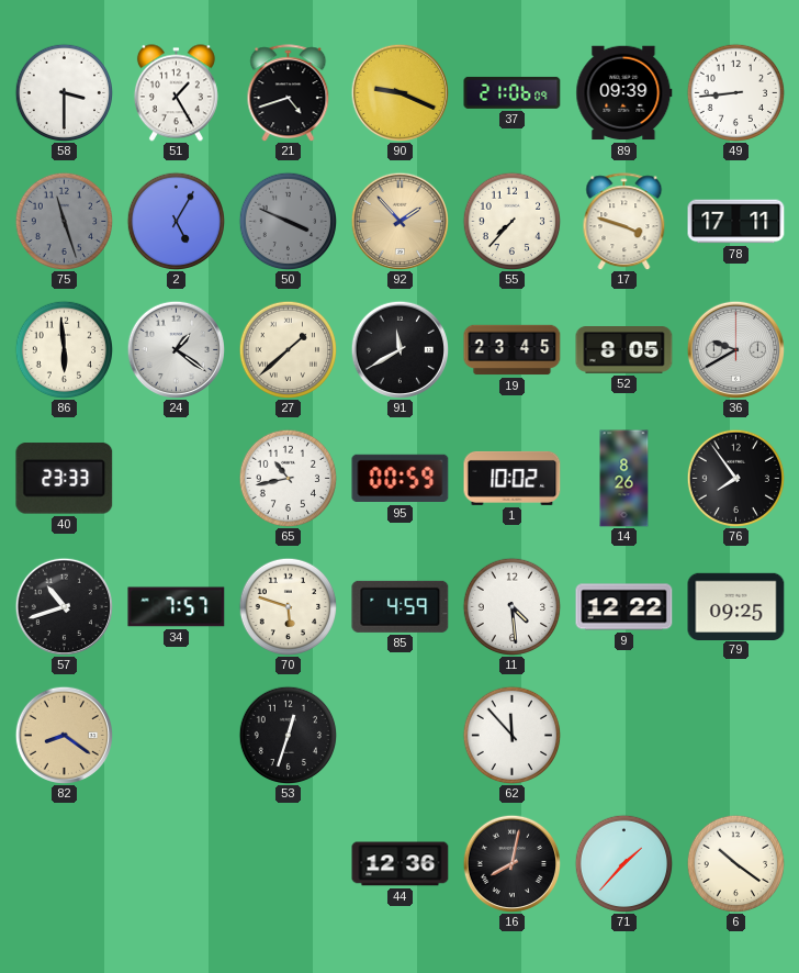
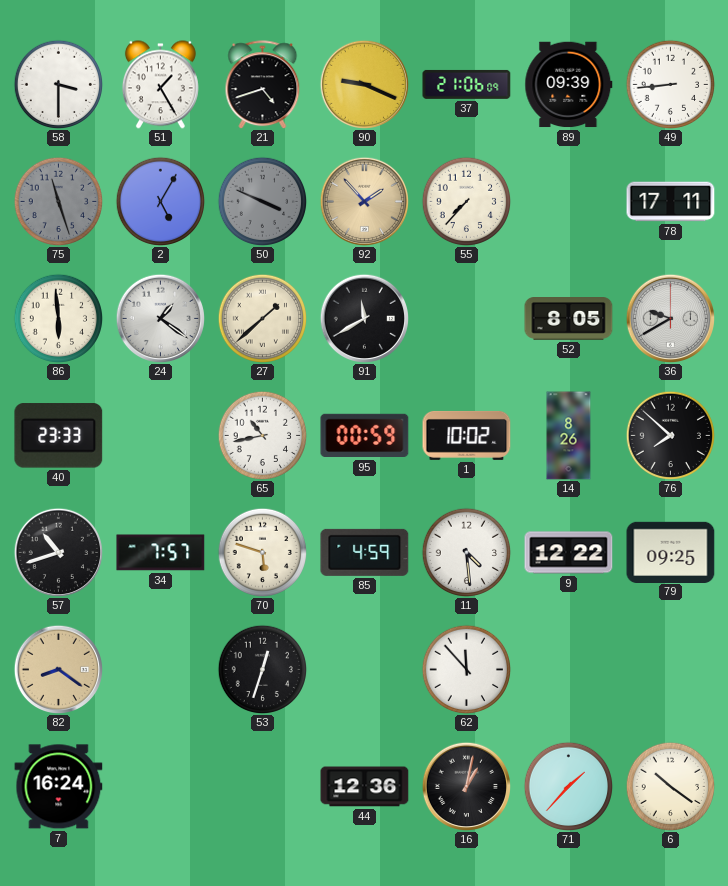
17: 3:48 -> none (624, 222)
19: 23:45 -> none (513, 350)
76: 7:54 -> 7:52 (670, 435)
7: none -> 16:24 (59, 787)
16: 8:02 -> 1:02 (466, 786)
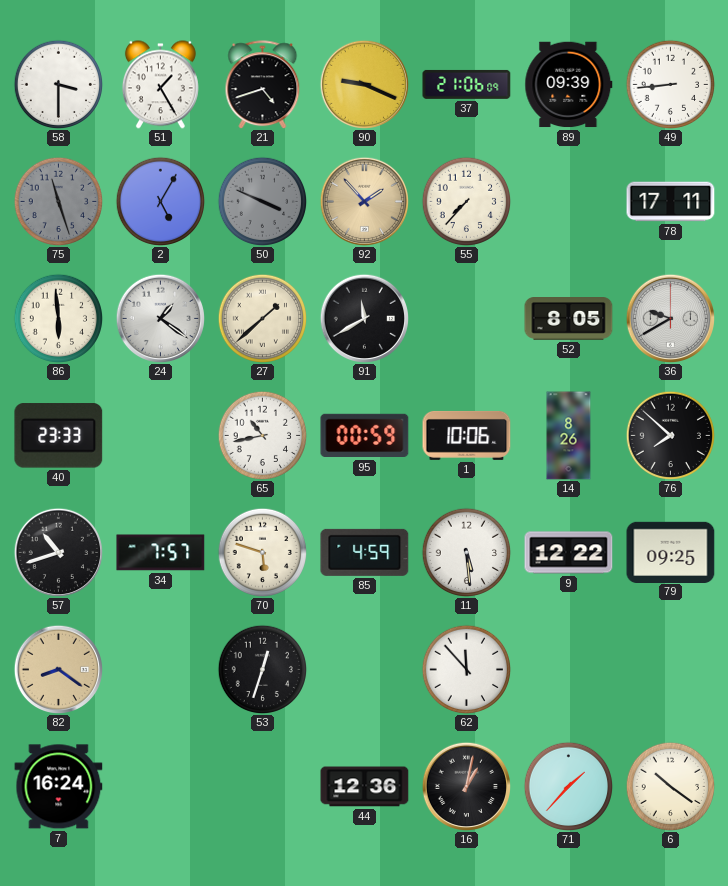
1: 10:02 -> 10:06 (467, 435)
11: 4:29 -> 5:29 (466, 552)
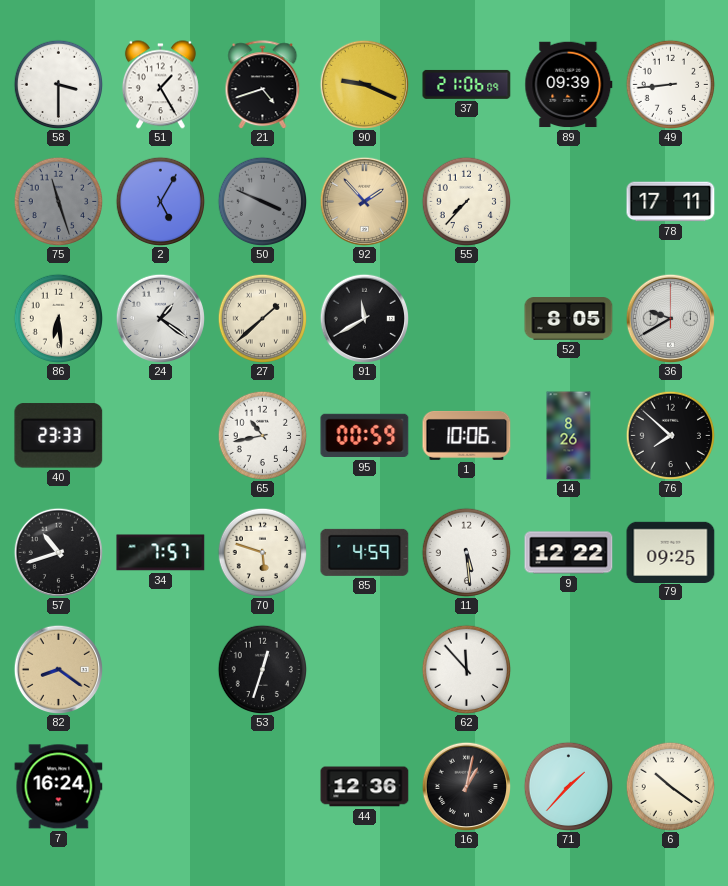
86: 5:59 -> 6:29 (58, 318)
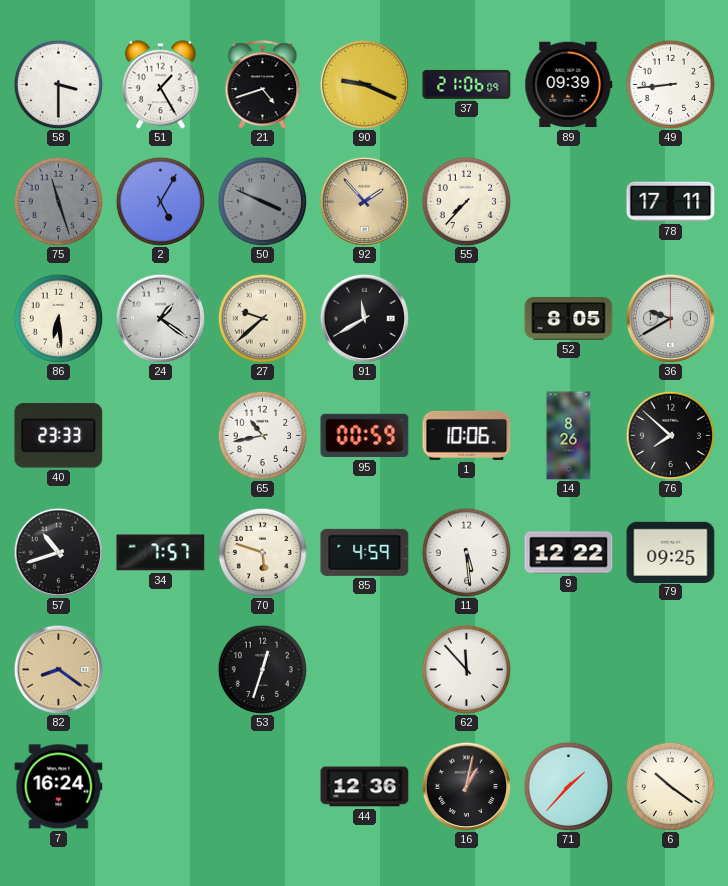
27: 1:38 -> 9:38 (262, 318)
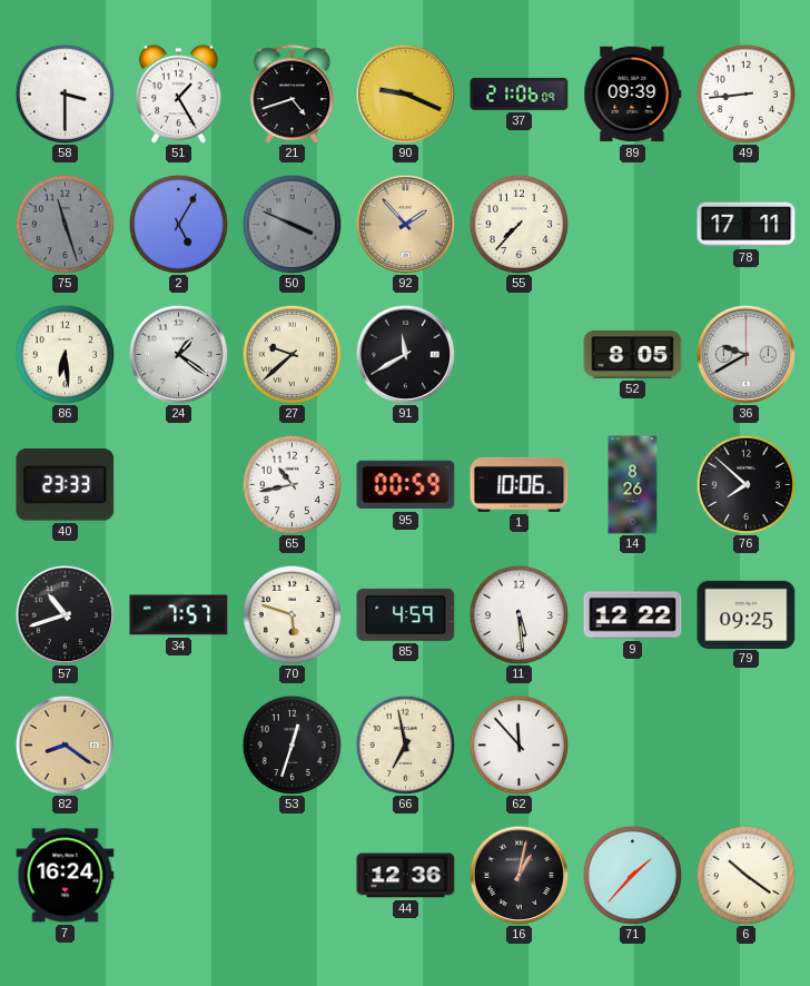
66: none -> 6:58 (405, 745)
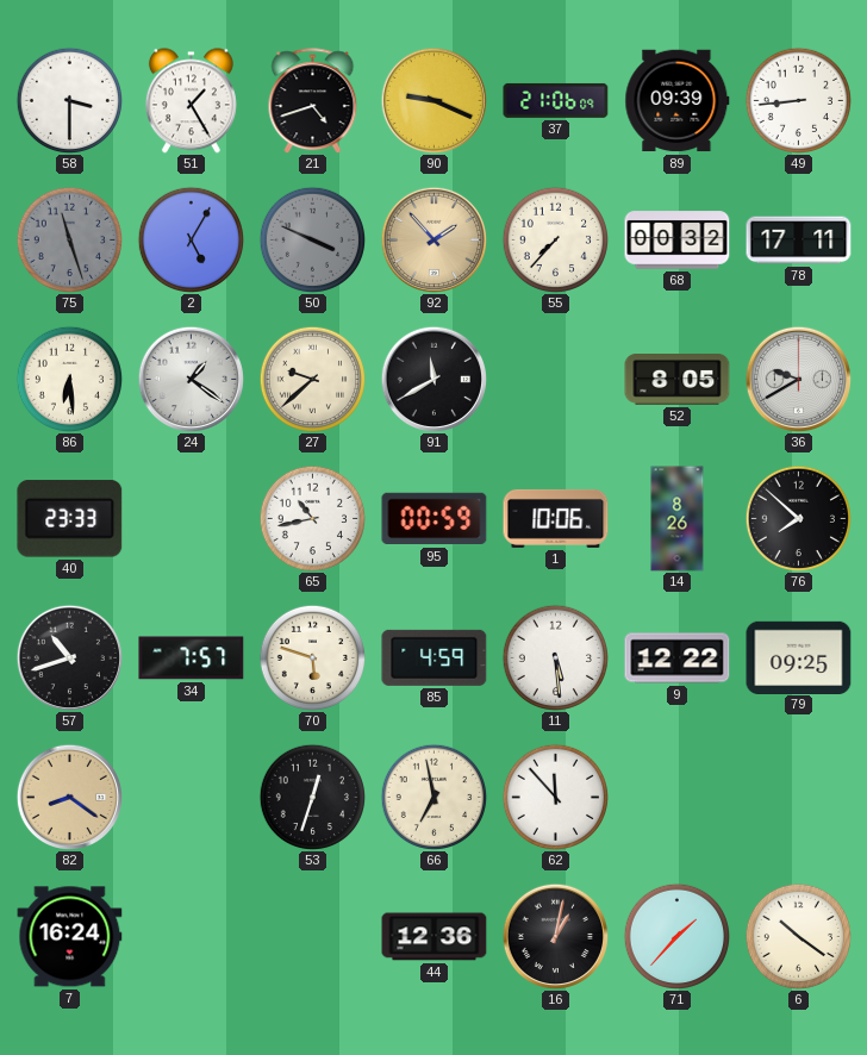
68: none -> 00:32 (678, 241)
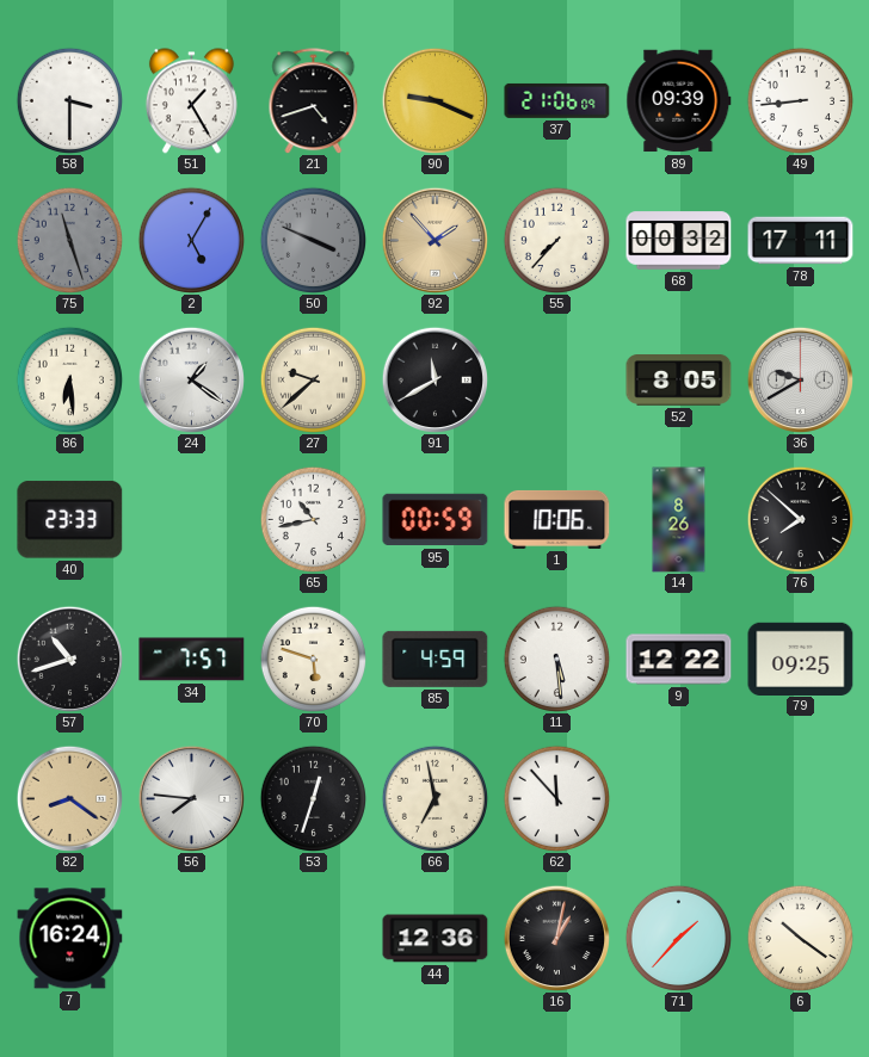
56: none -> 7:46 (191, 798)
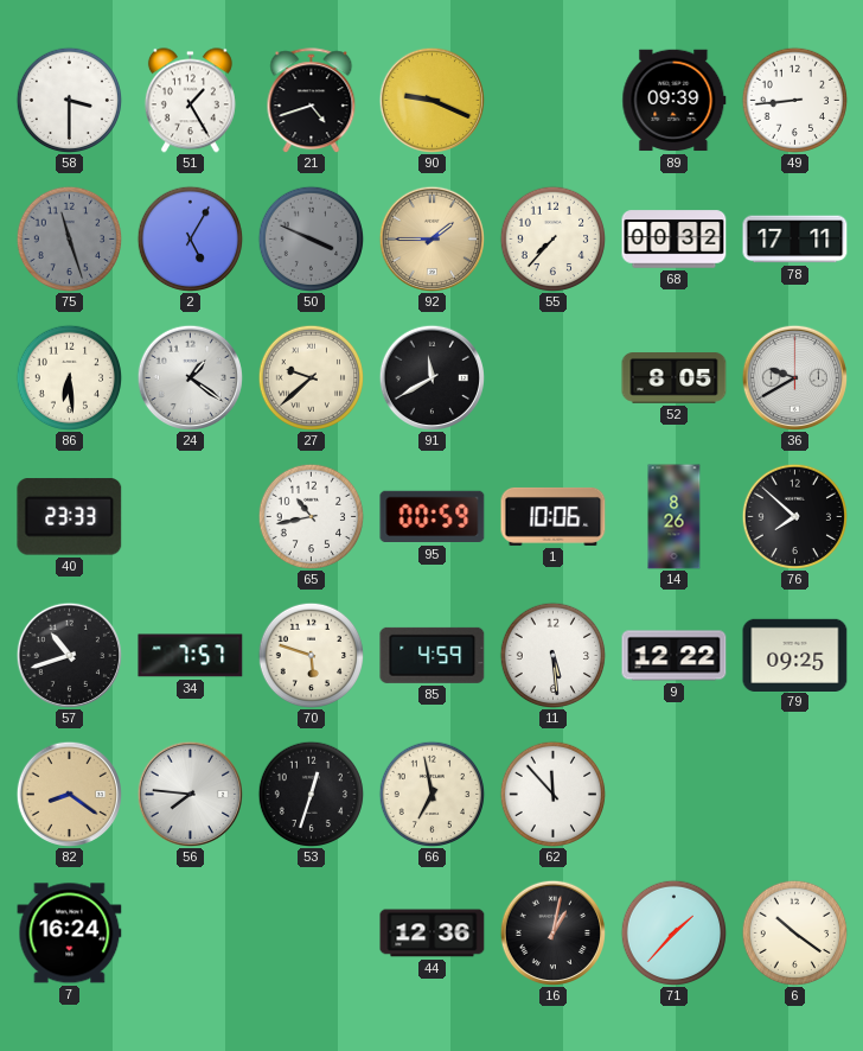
37: 21:06 -> none (557, 100)
92: 1:53 -> 1:45 (431, 238)
